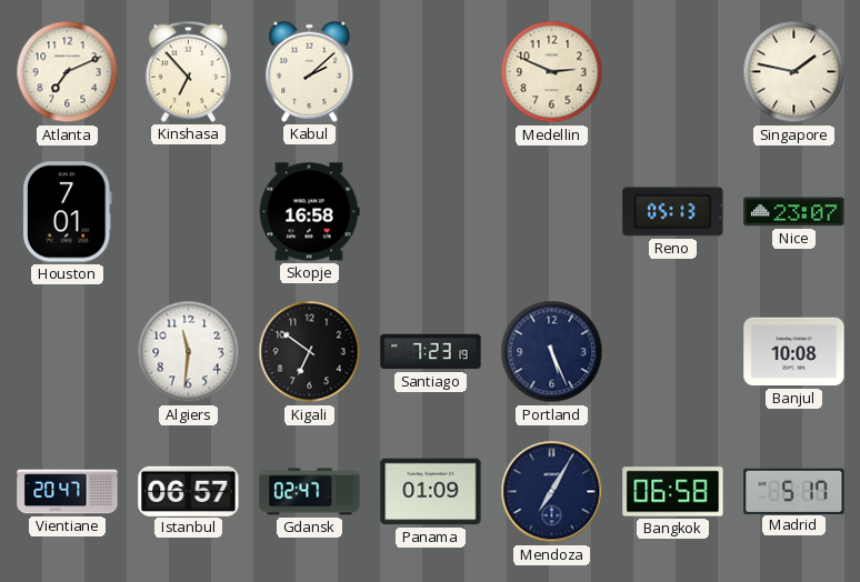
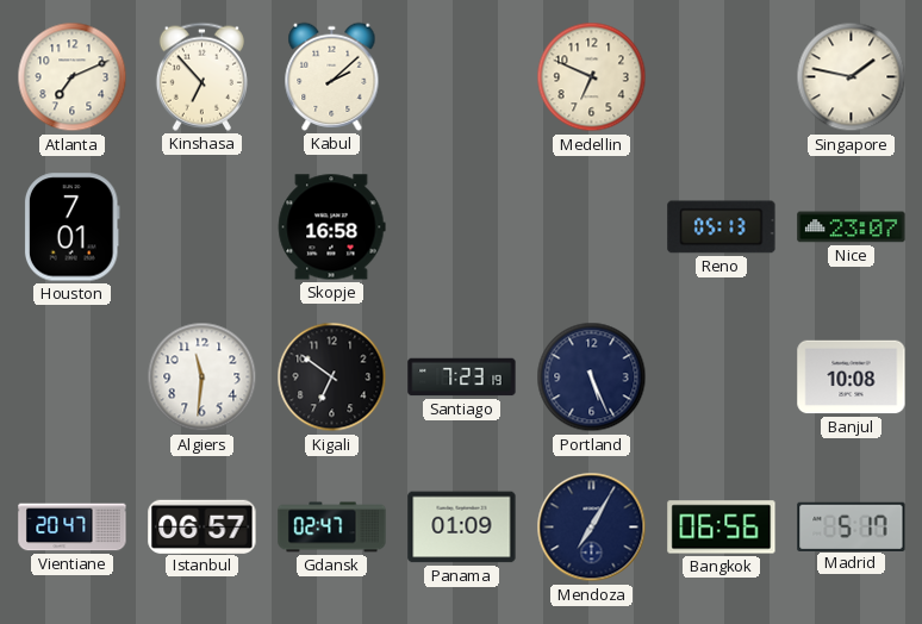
Medellin: 2:49 -> 6:49 (592, 77)
Bangkok: 06:58 -> 06:56 (722, 528)
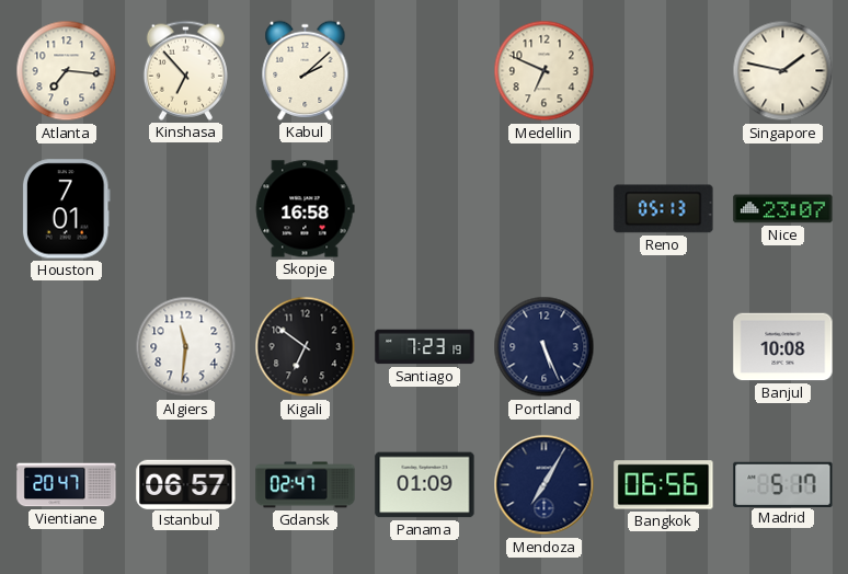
Atlanta: 7:11 -> 7:16 (67, 71)
